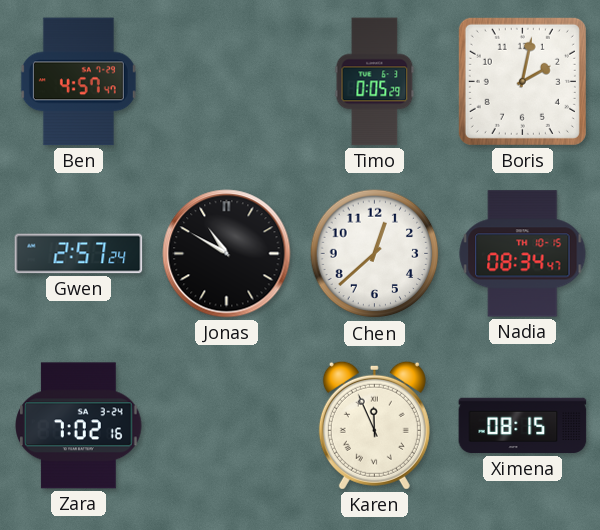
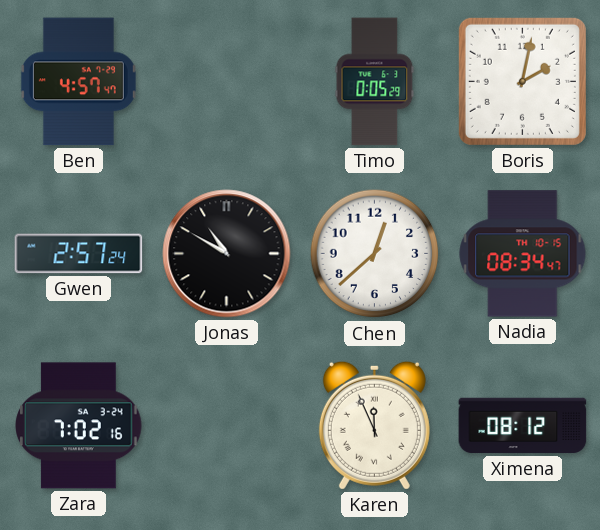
Ximena: 08:15 -> 08:12 (523, 426)
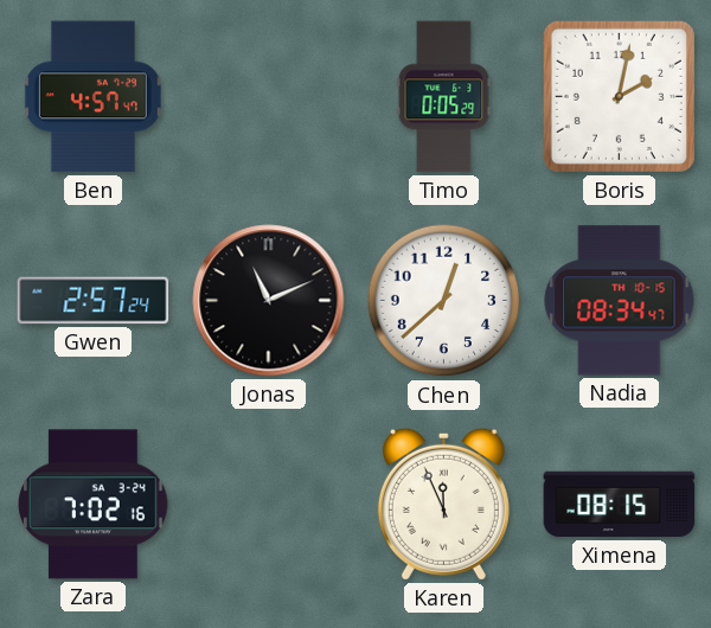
Jonas: 10:50 -> 11:11 (269, 301)
Ximena: 08:12 -> 08:15 (620, 505)
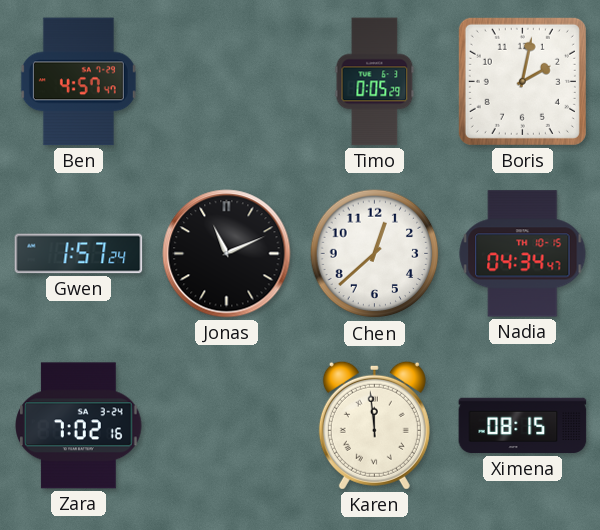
Gwen: 2:57 -> 1:57 (79, 254)
Nadia: 08:34 -> 04:34 (523, 254)
Karen: 11:56 -> 11:59 (374, 425)
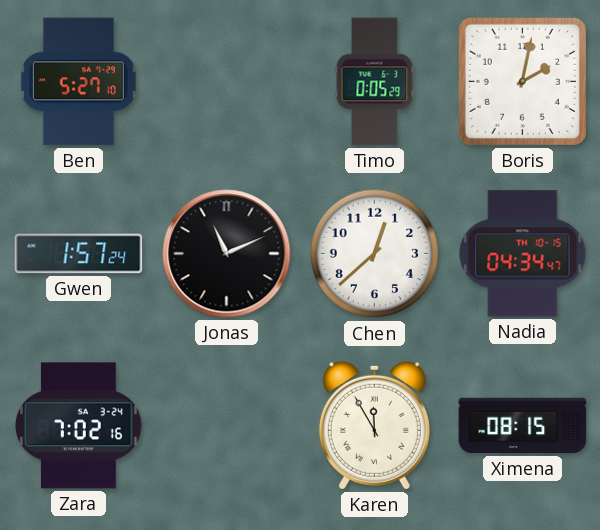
Ben: 4:57 -> 5:27 (78, 82)
Karen: 11:59 -> 11:55 (374, 425)
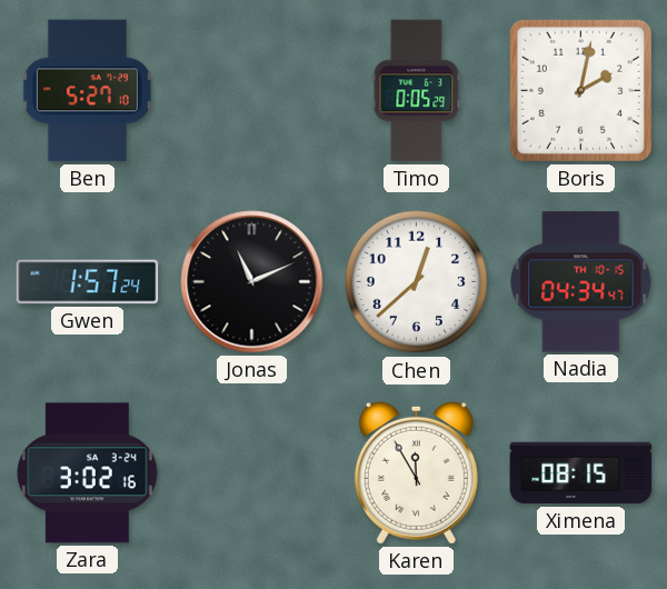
Zara: 7:02 -> 3:02 (88, 473)
